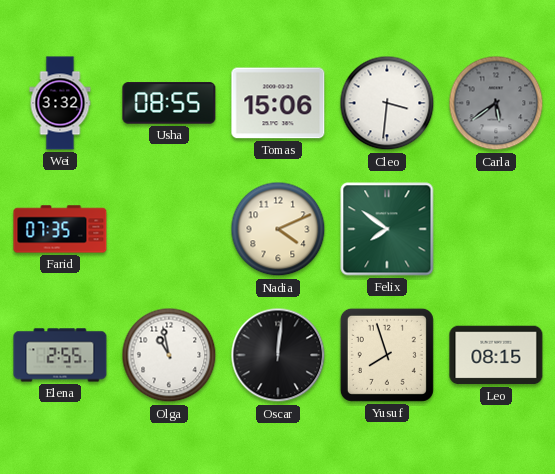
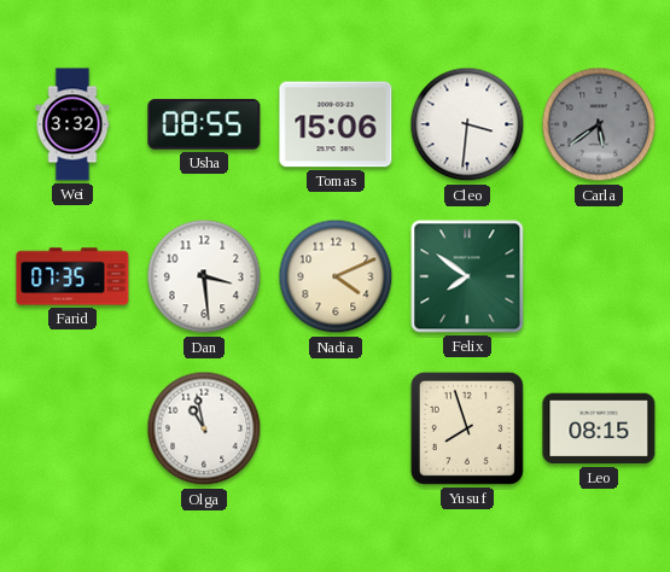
Dan: none -> 3:29 (204, 276)
Elena: 2:55 -> none (60, 355)
Oscar: 12:01 -> none (278, 355)
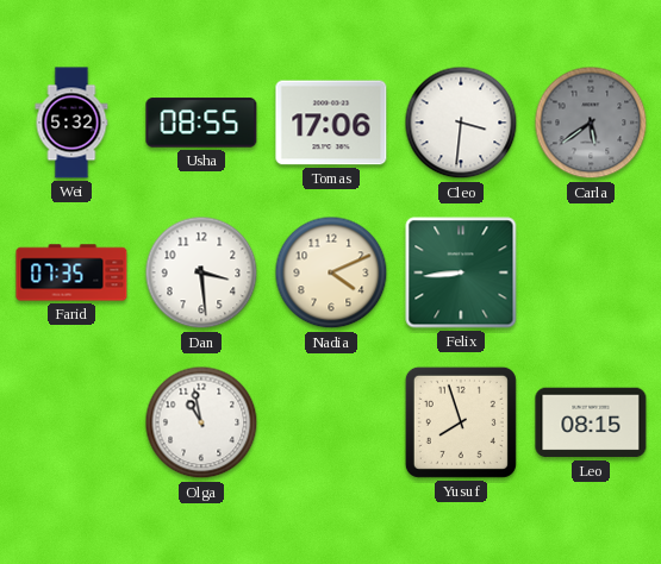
Wei: 3:32 -> 5:32 (71, 123)
Tomas: 15:06 -> 17:06 (331, 123)
Felix: 7:51 -> 8:44 (461, 272)
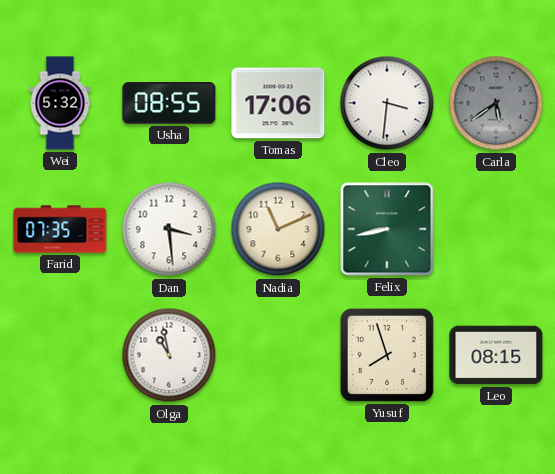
Nadia: 4:11 -> 11:11 (278, 229)
Felix: 8:44 -> 8:43 (387, 229)
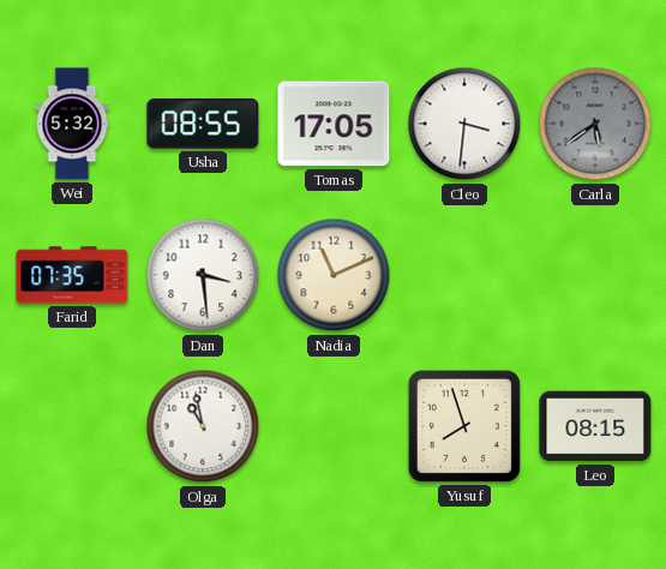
Tomas: 17:06 -> 17:05 (334, 124)
Felix: 8:43 -> none (387, 229)
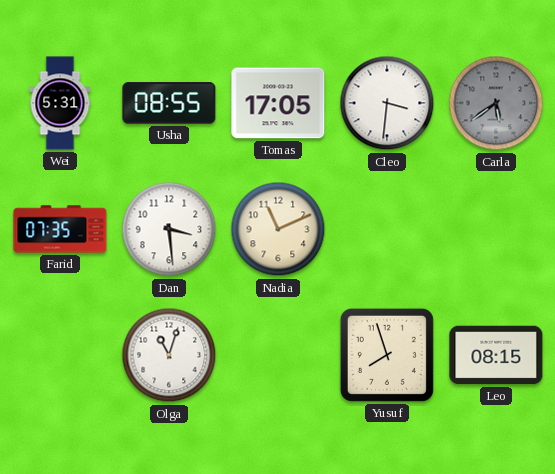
Wei: 5:32 -> 5:31 (60, 103)
Olga: 10:58 -> 11:03 (169, 355)
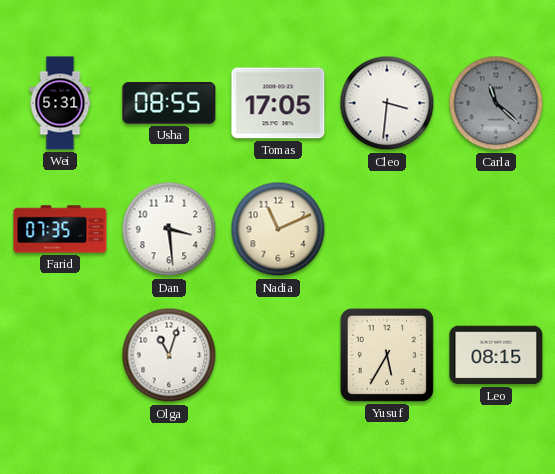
Carla: 5:39 -> 11:22 (496, 103)
Yusuf: 7:57 -> 5:35 (387, 355)
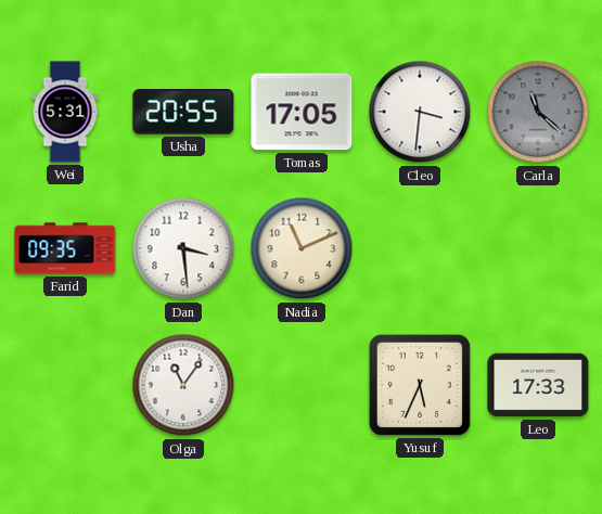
Usha: 08:55 -> 20:55 (183, 112)
Farid: 07:35 -> 09:35 (65, 248)
Olga: 11:03 -> 11:06 (183, 385)
Yusuf: 5:35 -> 5:34 (420, 385)
Leo: 08:15 -> 17:33 (538, 385)
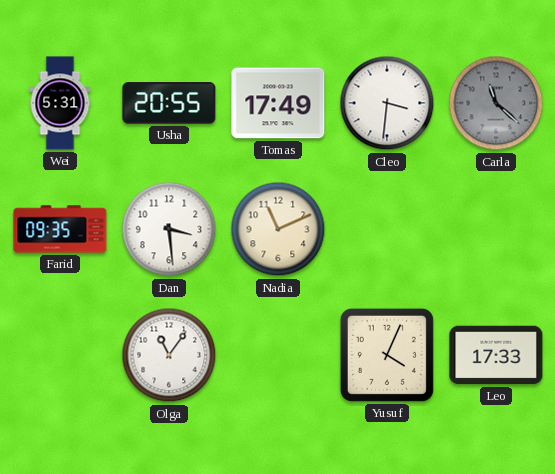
Tomas: 17:05 -> 17:49 (278, 103)
Yusuf: 5:34 -> 4:04 (387, 355)
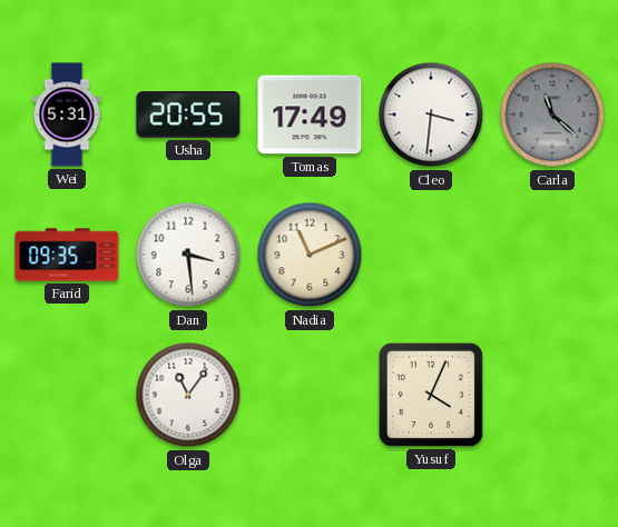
Leo: 17:33 -> none (496, 355)
